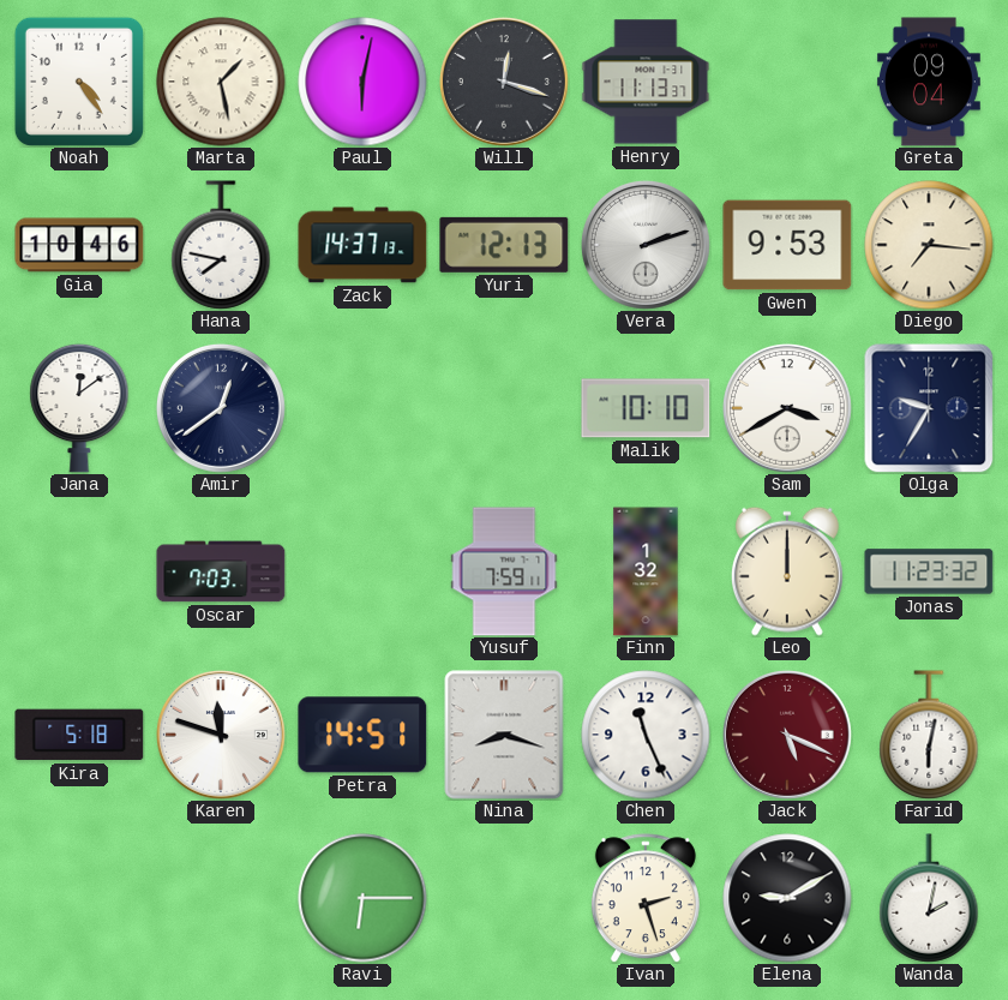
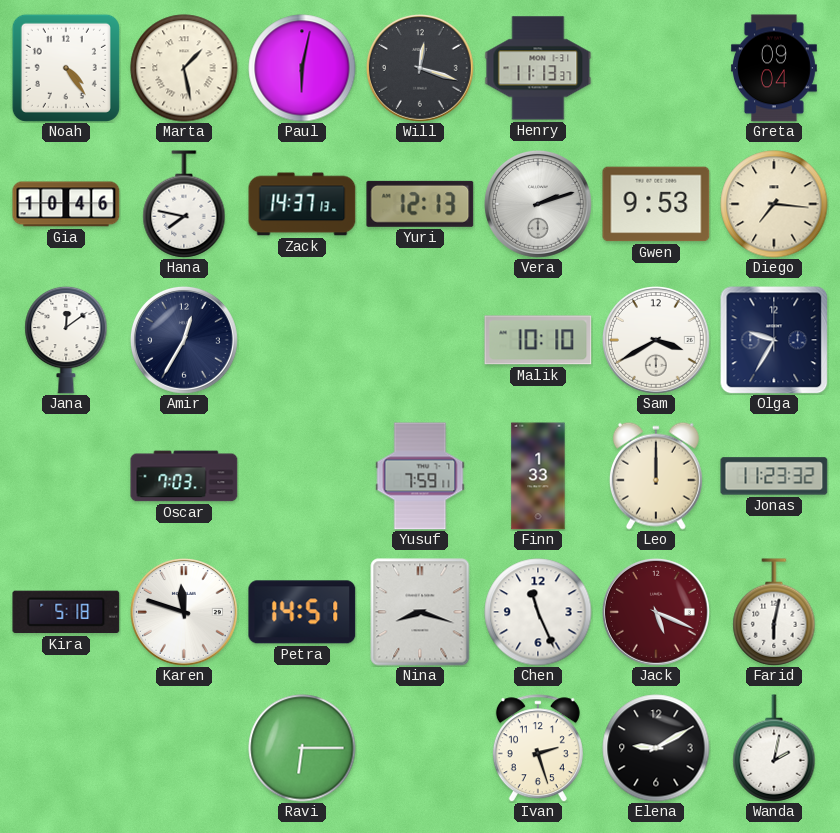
Amir: 12:39 -> 12:35 (184, 340)
Finn: 1:32 -> 1:33 (538, 476)
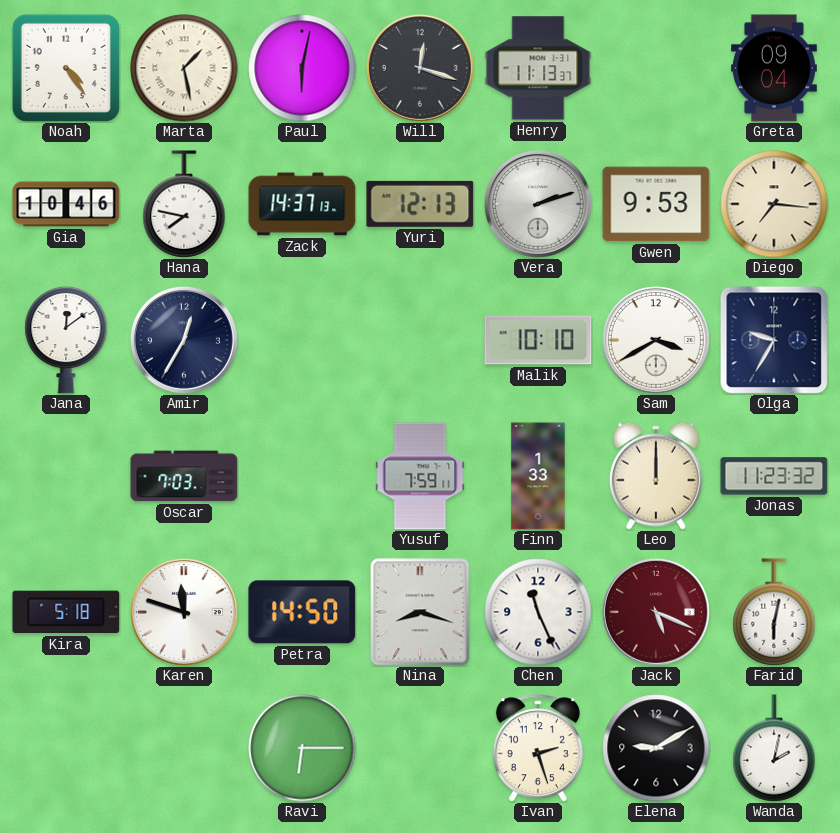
Petra: 14:51 -> 14:50 (302, 612)
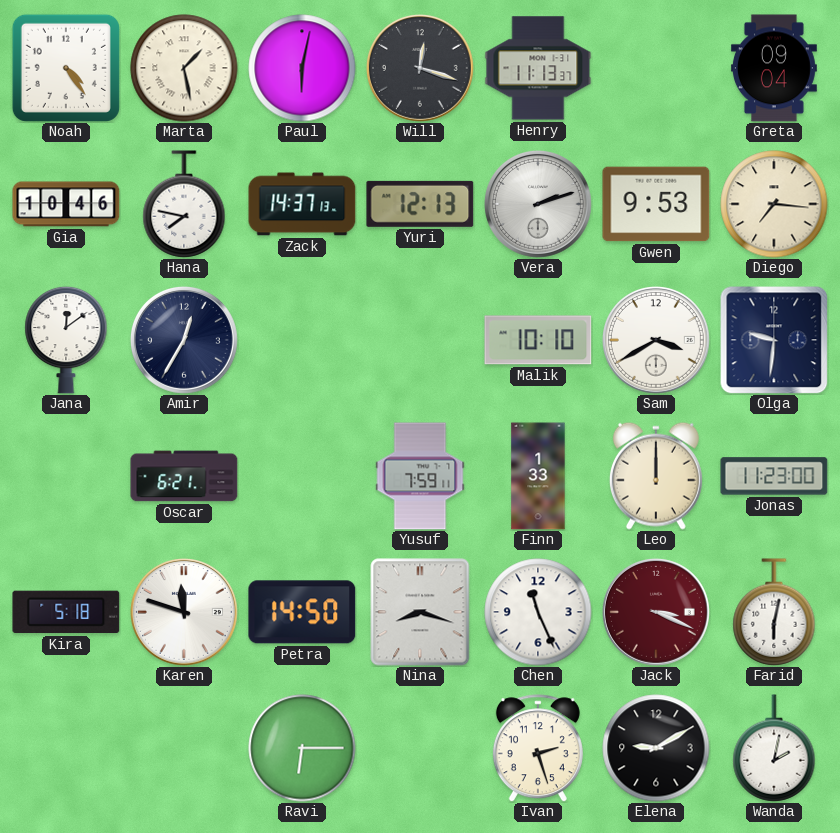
Olga: 9:35 -> 9:31 (774, 340)
Oscar: 7:03 -> 6:21 (184, 476)
Jonas: 11:23:32 -> 11:23:00 (774, 476)
Jack: 5:19 -> 3:19 (656, 612)
